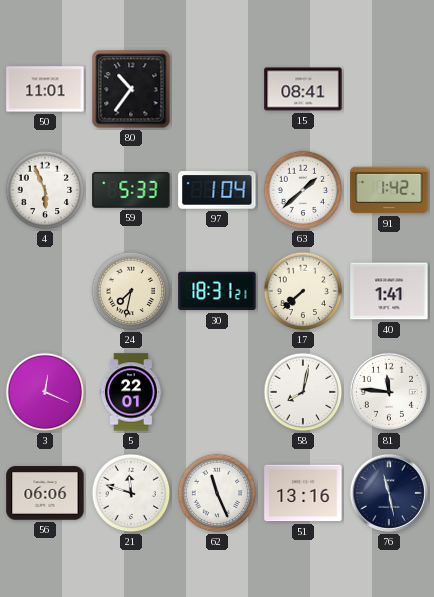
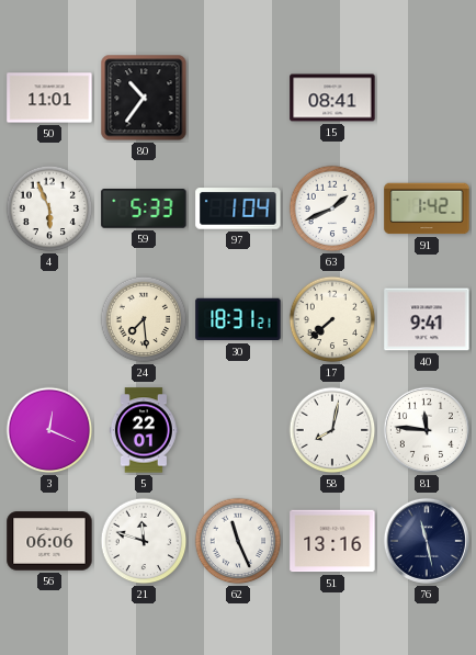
63: 1:38 -> 1:41 (332, 208)
24: 7:32 -> 7:29 (144, 319)
40: 1:41 -> 9:41 (427, 319)
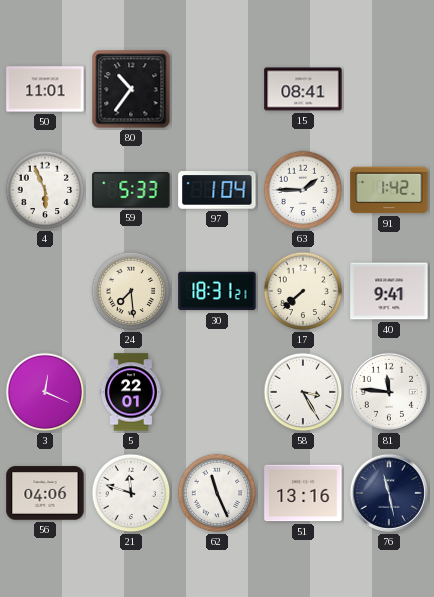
63: 1:41 -> 1:45 (303, 190)
58: 8:02 -> 3:25 (303, 392)
56: 06:06 -> 04:06 (45, 493)
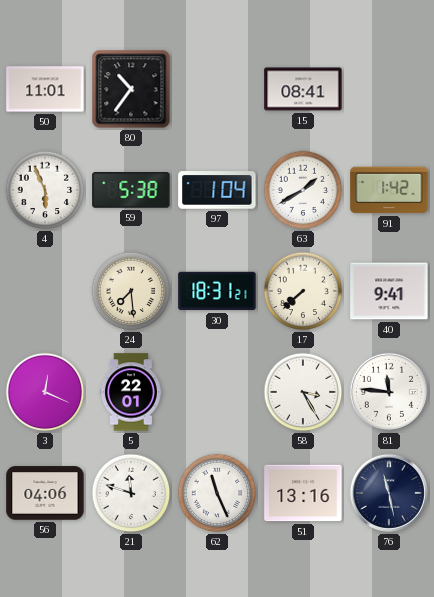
59: 5:33 -> 5:38 (131, 190)
63: 1:45 -> 1:40 (303, 190)
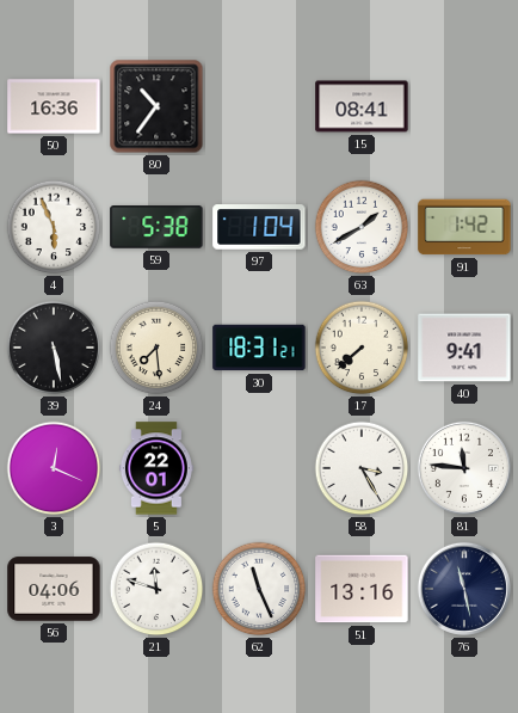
50: 11:01 -> 16:36 (54, 106)
39: none -> 5:28 (54, 348)
